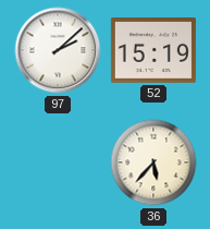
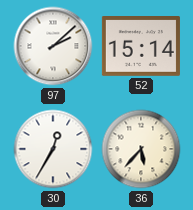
52: 15:19 -> 15:14 (141, 47)
30: none -> 12:35 (53, 149)
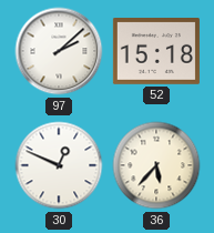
52: 15:14 -> 15:18 (156, 52)
30: 12:35 -> 12:49 (59, 165)
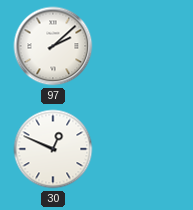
52: 15:18 -> none (156, 52)
36: 5:37 -> none (156, 165)
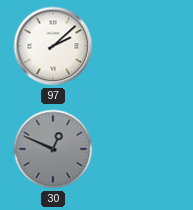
30 dial: white -> grey (53, 149)
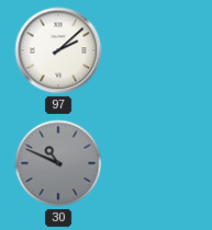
30: 12:49 -> 10:49 (58, 163)
